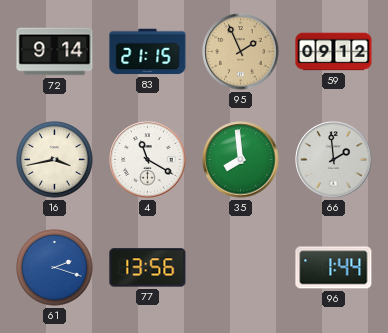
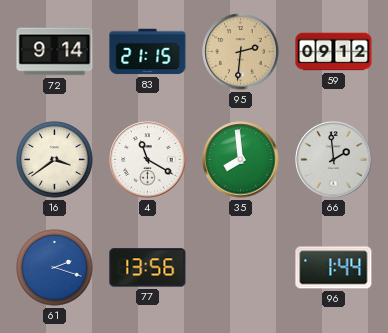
95: 1:56 -> 2:31 (241, 52)
16: 3:43 -> 3:39 (55, 160)
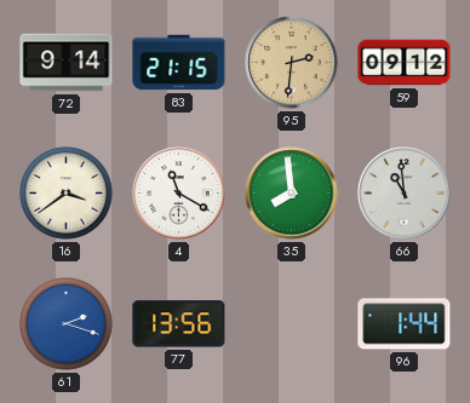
66: 1:59 -> 10:59 (405, 194)
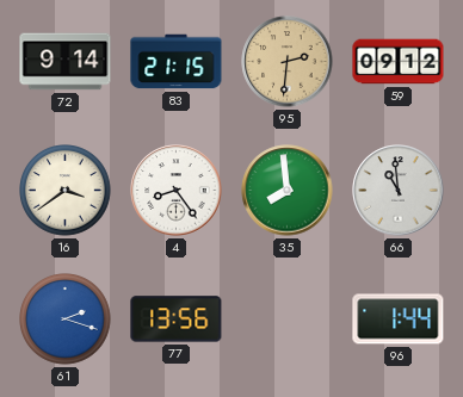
4: 11:20 -> 8:24 (177, 191)
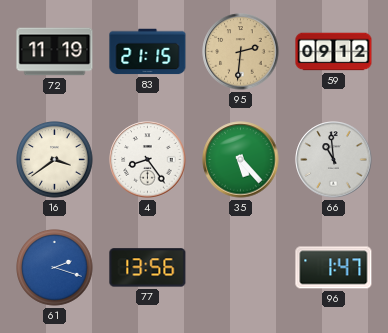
72: 9:14 -> 11:19 (55, 52)
35: 7:59 -> 5:23 (241, 160)
96: 1:44 -> 1:47 (334, 268)
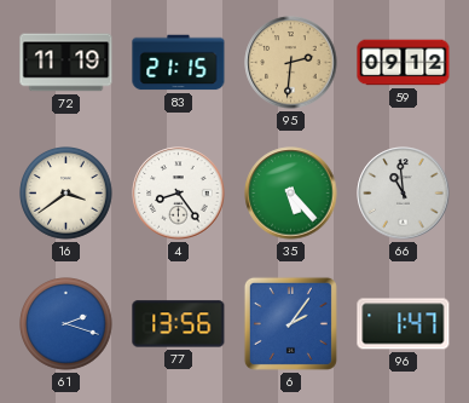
6: none -> 2:06 (290, 323)
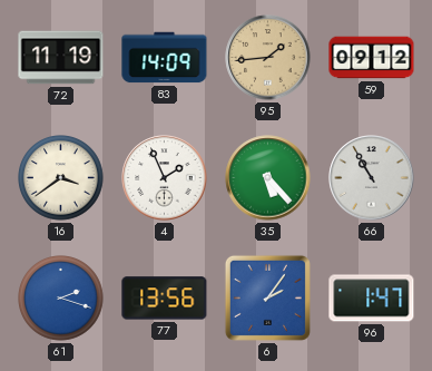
83: 21:15 -> 14:09 (165, 58)
95: 2:31 -> 1:44 (268, 58)
4: 8:24 -> 1:56 (165, 178)
66: 10:59 -> 10:55 (372, 178)
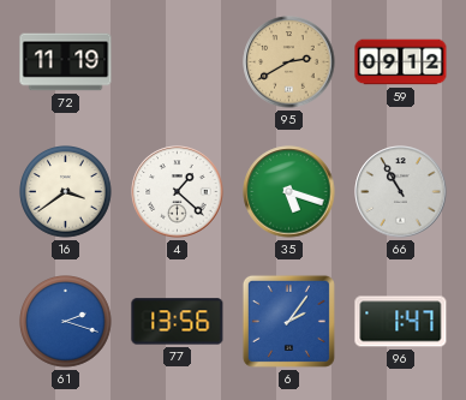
83: 14:09 -> none (165, 58)
95: 1:44 -> 2:40 (289, 62)
4: 1:56 -> 1:22 (178, 192)
35: 5:23 -> 5:18 (289, 192)
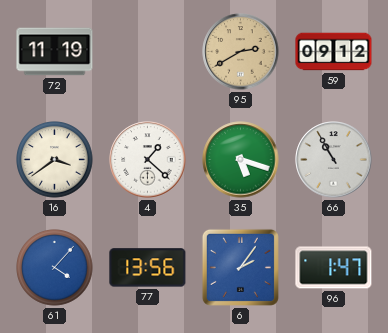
61: 2:18 -> 4:07 (55, 268)
